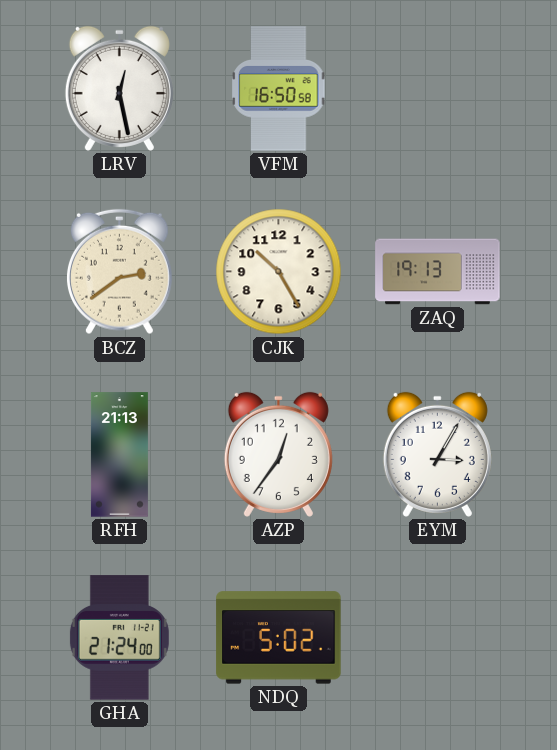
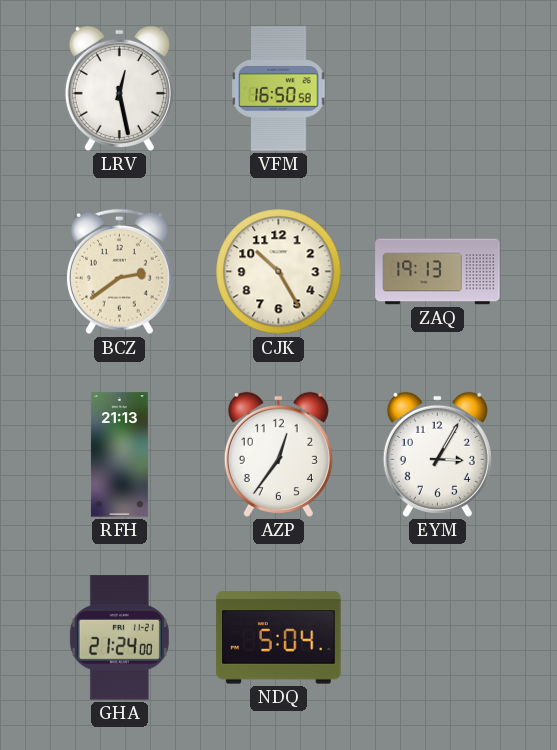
NDQ: 5:02 -> 5:04 (279, 638)
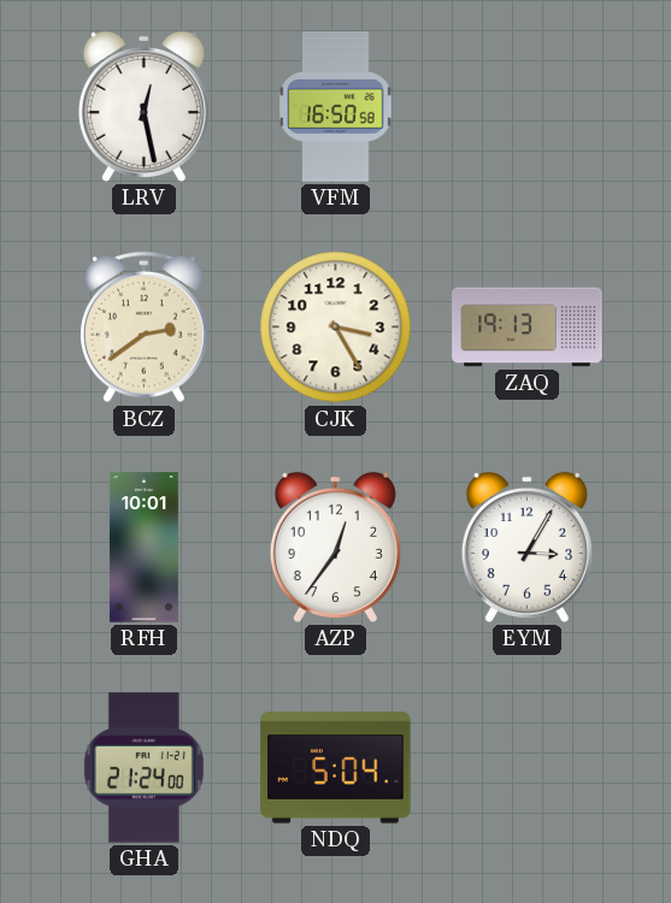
CJK: 10:25 -> 3:25 (336, 327)
RFH: 21:13 -> 10:01 (143, 548)
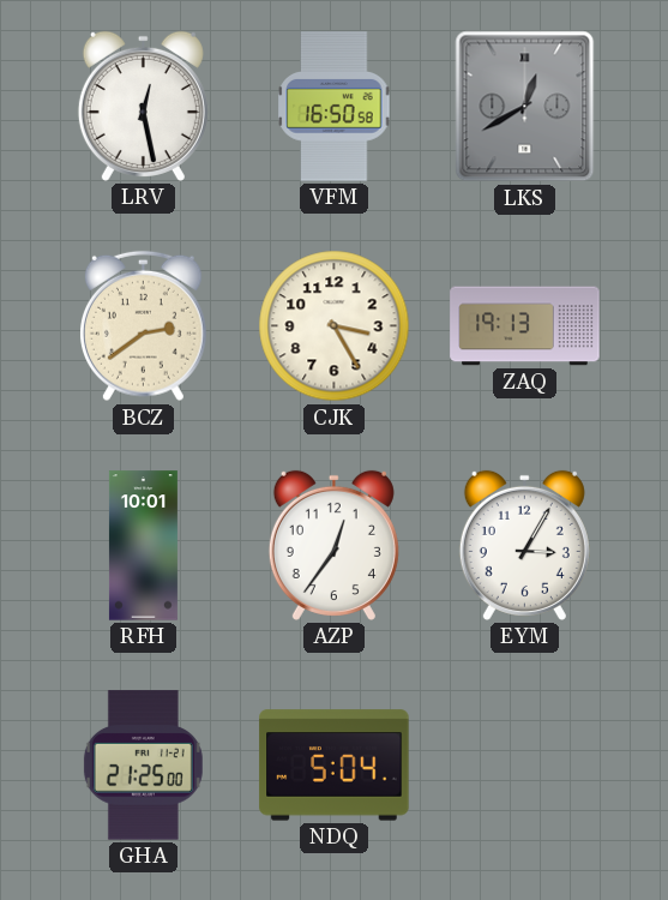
LKS: none -> 12:40 (525, 107)
GHA: 21:24 -> 21:25 (143, 766)
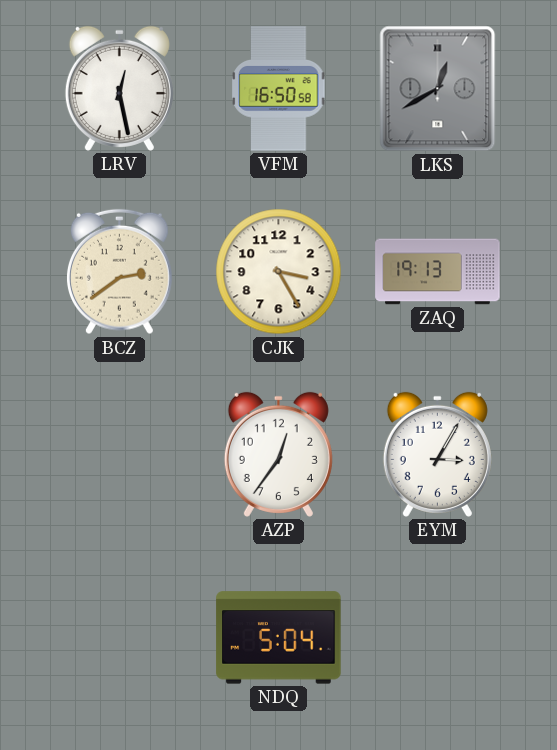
RFH: 10:01 -> none (143, 546)
GHA: 21:25 -> none (143, 766)
